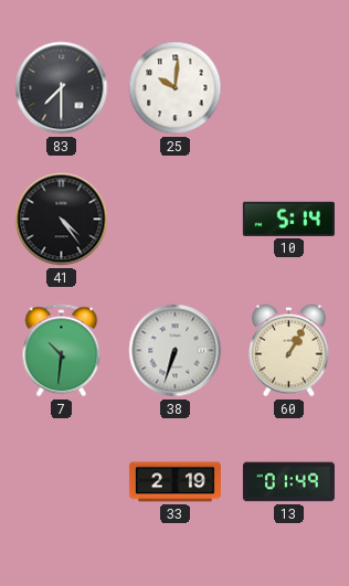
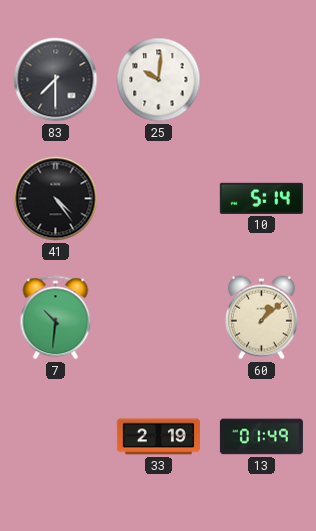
38: 6:33 -> none (176, 351)
60: 1:05 -> 1:08 (261, 318)
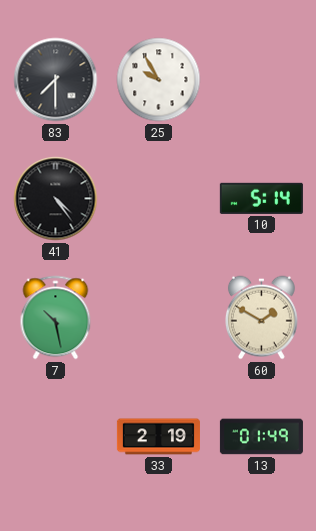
25: 10:01 -> 9:55 (159, 80)
7: 10:31 -> 10:28 (56, 318)
60: 1:08 -> 1:50 (261, 318)
